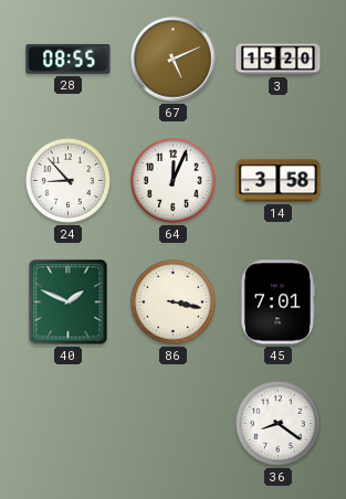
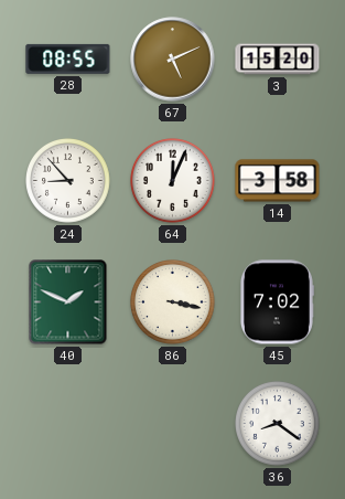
45: 7:01 -> 7:02 (277, 302)
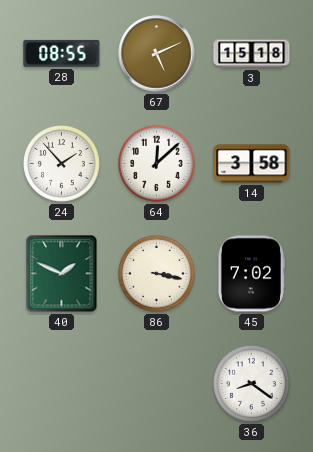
3: 15:20 -> 15:18 (252, 54)
24: 8:53 -> 1:53 (62, 164)
64: 12:04 -> 12:08 (157, 164)
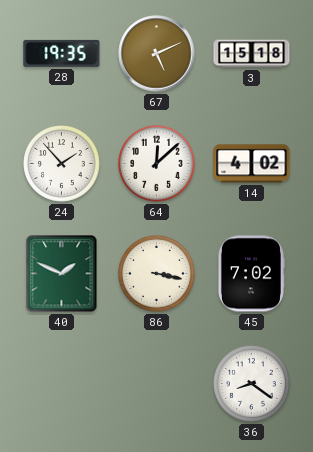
28: 08:55 -> 19:35 (62, 53)
14: 3:58 -> 4:02 (252, 164)
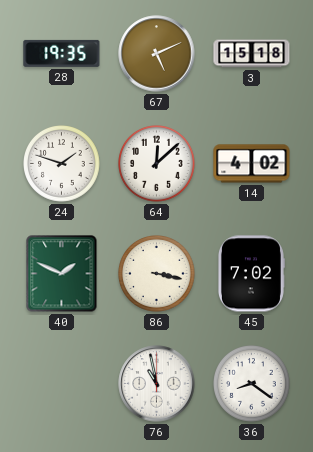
24: 1:53 -> 1:48 (62, 164)
76: none -> 10:58 (157, 384)
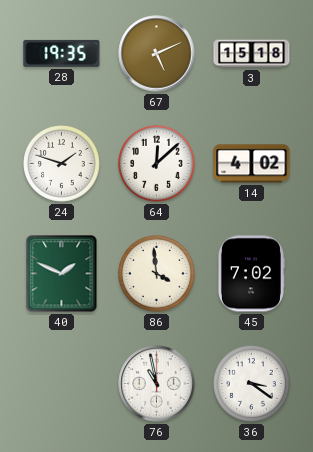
86: 3:17 -> 3:59 (157, 274)
36: 8:21 -> 3:21 (252, 384)
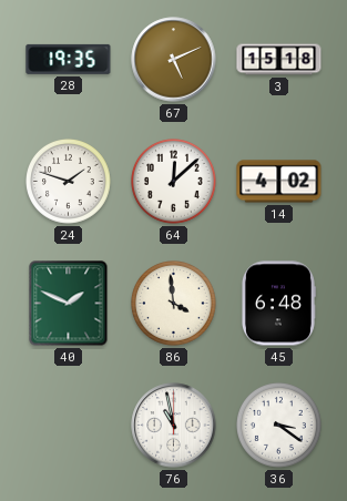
45: 7:02 -> 6:48 (278, 304)
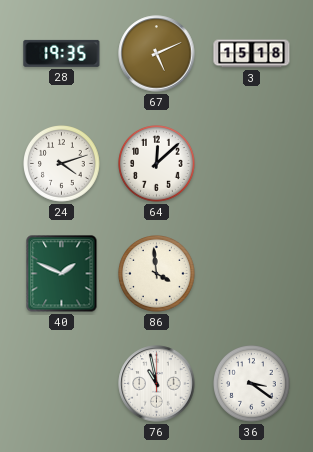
24: 1:48 -> 4:12 (62, 164)
14: 4:02 -> none (279, 182)
45: 6:48 -> none (278, 304)
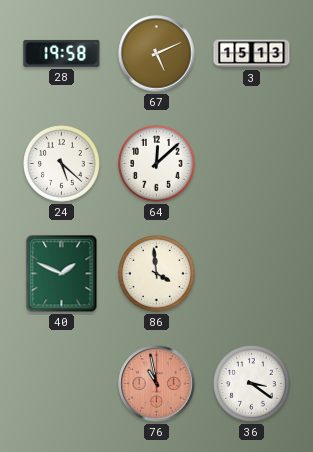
28: 19:35 -> 19:58 (62, 53)
3: 15:18 -> 15:13 (252, 54)
24: 4:12 -> 5:22 (62, 164)
76 dial: white -> salmon (157, 384)
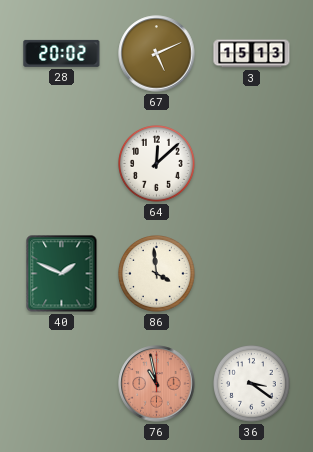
28: 19:58 -> 20:02 (62, 53)
24: 5:22 -> none (62, 164)
